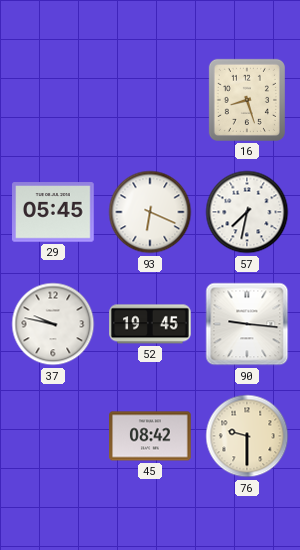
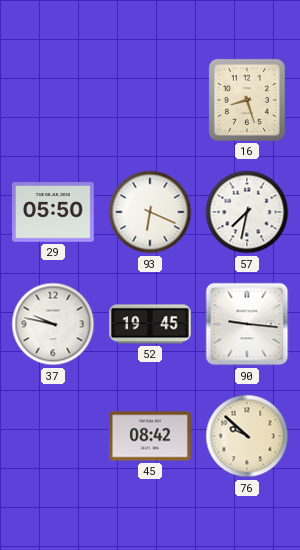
29: 05:45 -> 05:50 (53, 212)
76: 9:30 -> 9:52 (247, 436)
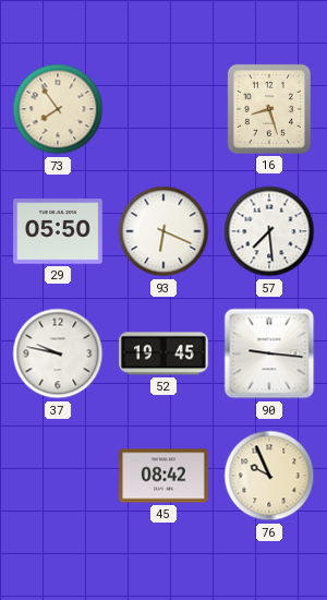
73: none -> 7:54 (58, 109)
57: 7:32 -> 7:29 (269, 231)
76: 9:52 -> 9:56 (269, 476)
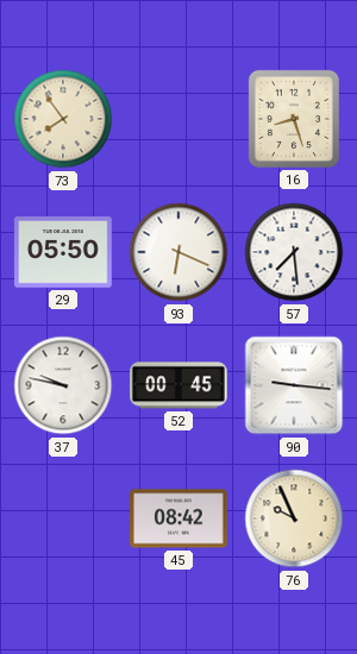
52: 19:45 -> 00:45 (178, 385)
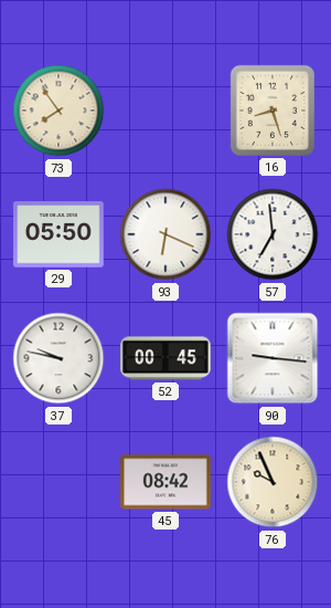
57: 7:29 -> 6:59 (273, 234)
